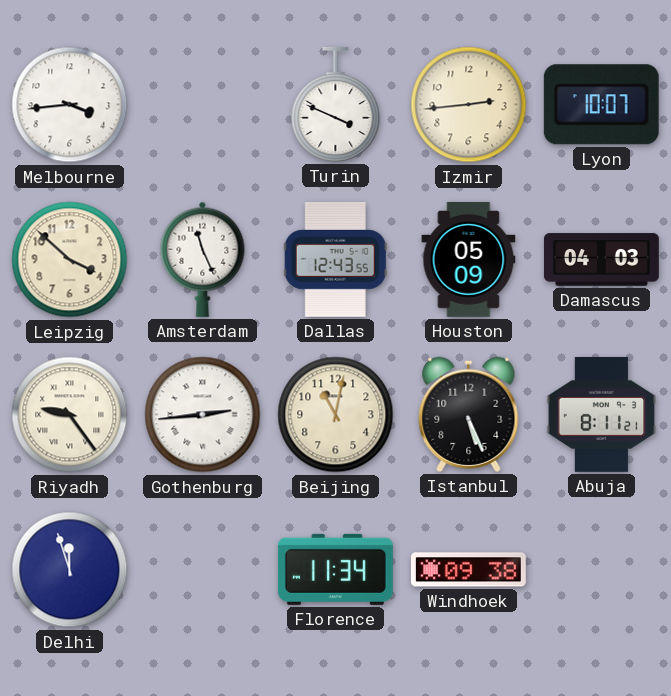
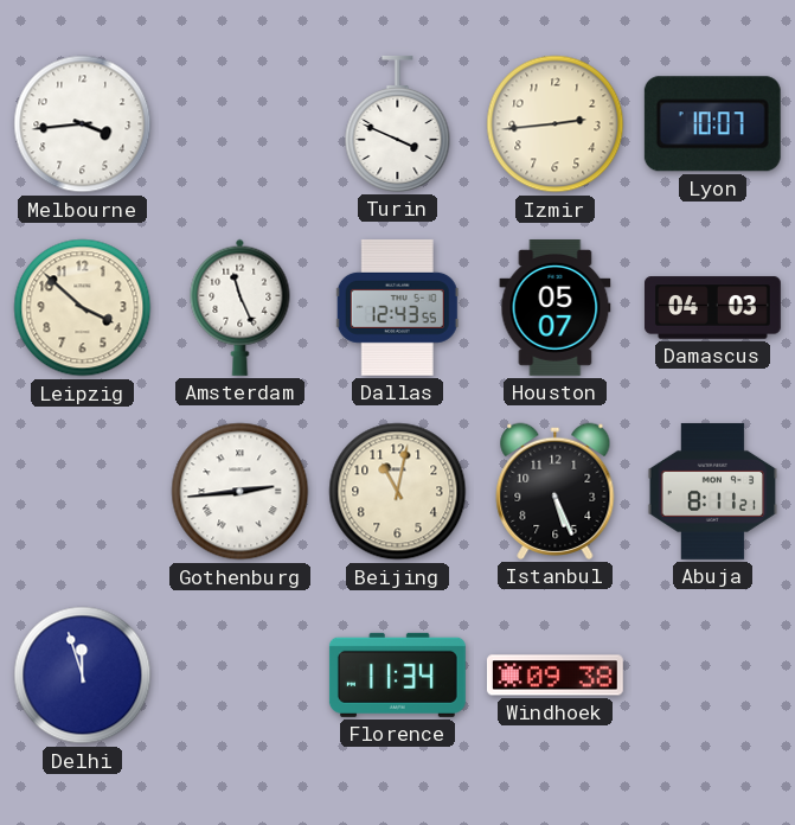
Houston: 05:09 -> 05:07 (556, 307)
Riyadh: 9:24 -> none (70, 415)
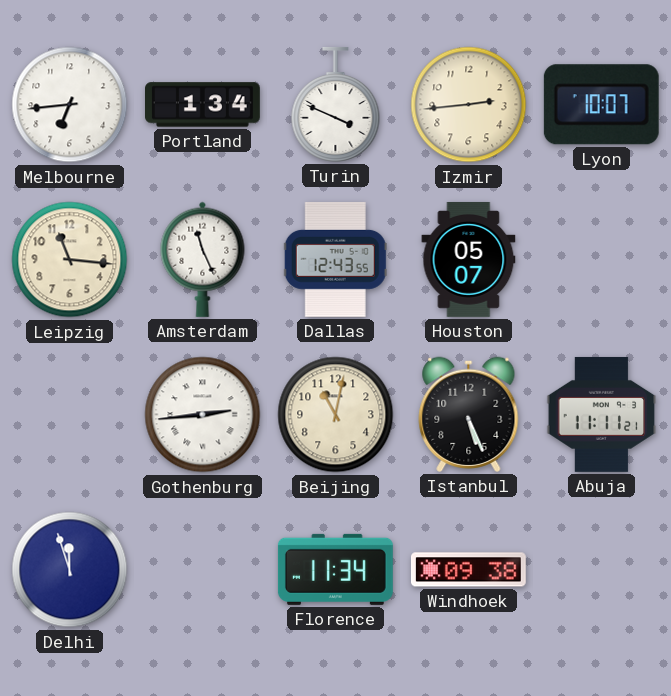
Melbourne: 3:44 -> 6:44 (70, 105)
Portland: none -> 1:34 (203, 105)
Leipzig: 3:52 -> 11:16 (70, 260)
Damascus: 04:03 -> none (713, 308)
Abuja: 8:11 -> 11:11 (602, 414)
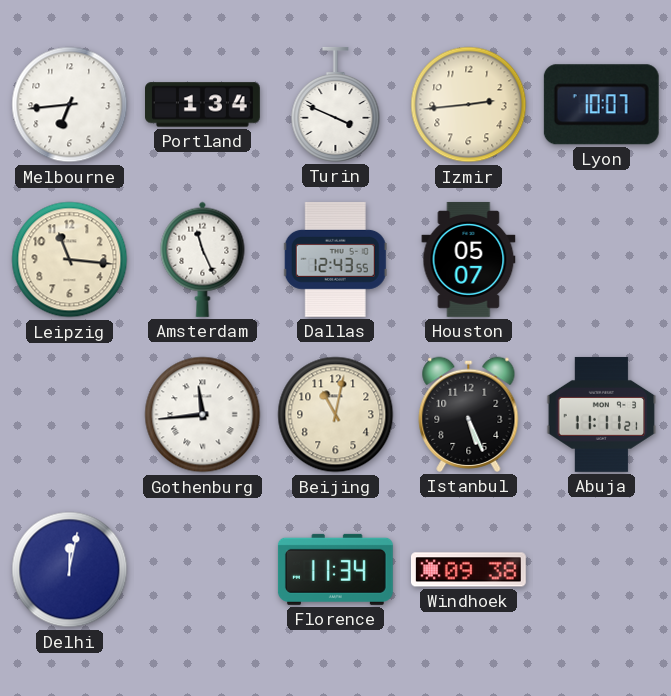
Gothenburg: 2:44 -> 11:44 (203, 415)
Delhi: 11:57 -> 12:02 (70, 570)
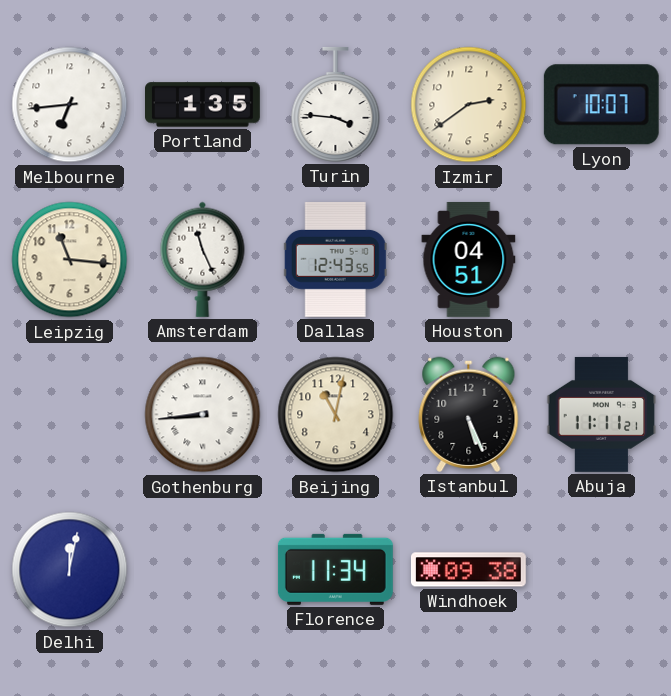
Portland: 1:34 -> 1:35 (203, 105)
Turin: 3:49 -> 3:46 (336, 104)
Izmir: 2:44 -> 2:39 (469, 105)
Houston: 05:07 -> 04:51 (469, 259)
Gothenburg: 11:44 -> 8:44 (203, 415)
